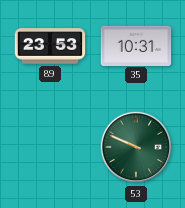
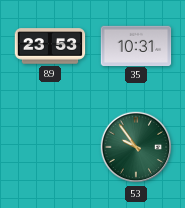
53: 9:49 -> 9:54 (136, 147)
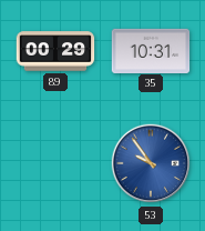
89: 23:53 -> 00:29 (55, 51)
53 dial: green -> blue (151, 163)
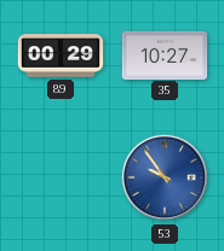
35: 10:31 -> 10:27 (165, 54)
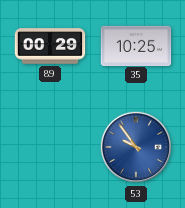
35: 10:27 -> 10:25 (136, 45)
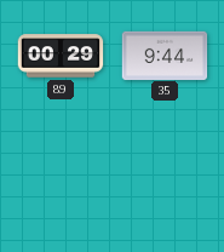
35: 10:25 -> 9:44 (165, 55)
53: 9:54 -> none (136, 147)
